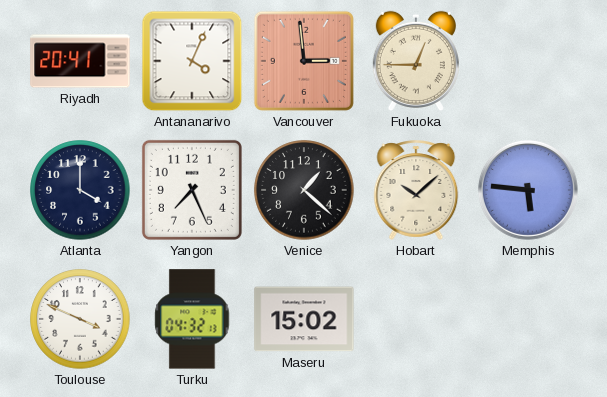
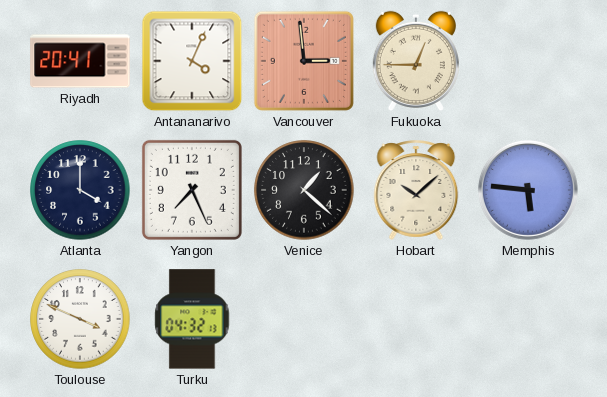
Maseru: 15:02 -> none (304, 319)
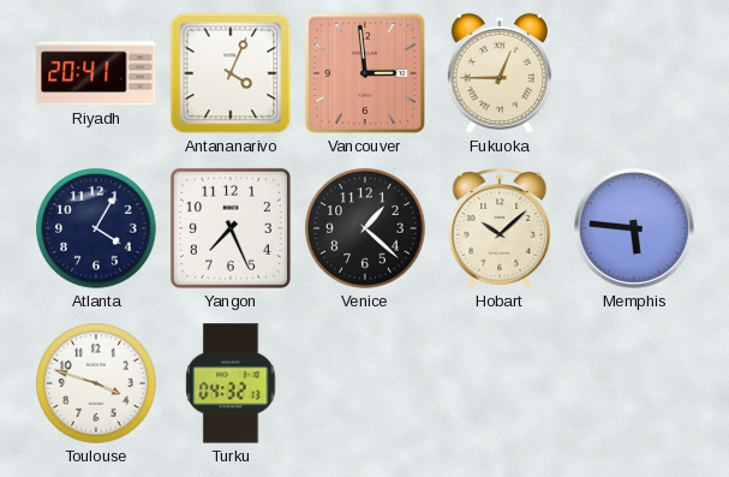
Atlanta: 4:00 -> 4:05 (96, 228)
Toulouse: 3:49 -> 3:48 (96, 383)
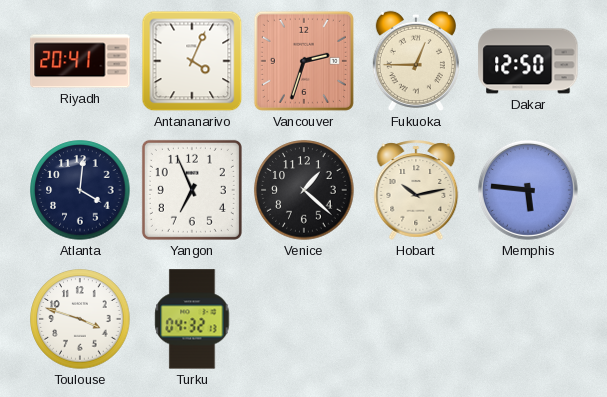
Vancouver: 2:59 -> 2:33 (304, 61)
Dakar: none -> 12:50 (528, 61)
Atlanta: 4:05 -> 4:01 (80, 190)
Yangon: 7:26 -> 6:56 (192, 190)
Hobart: 10:08 -> 10:13 (416, 190)
